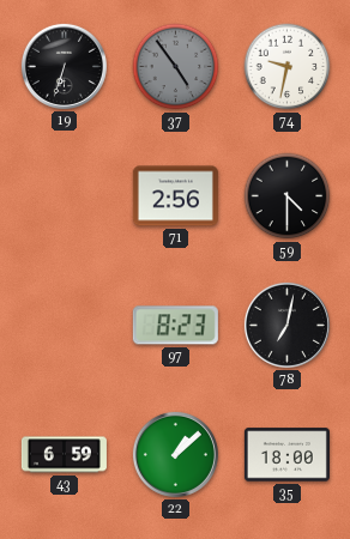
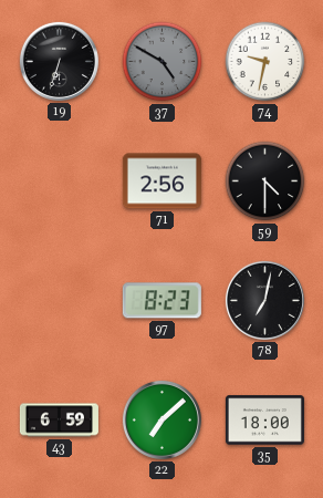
37: 4:54 -> 4:50 (163, 62)
22: 1:08 -> 7:08 (161, 419)
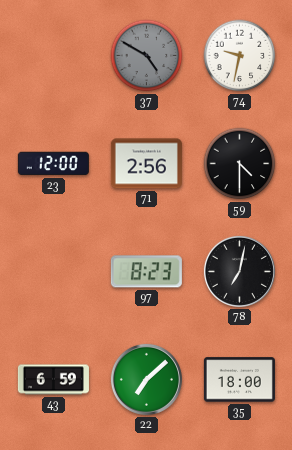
19: 6:33 -> none (59, 61)
23: none -> 12:00 (53, 164)
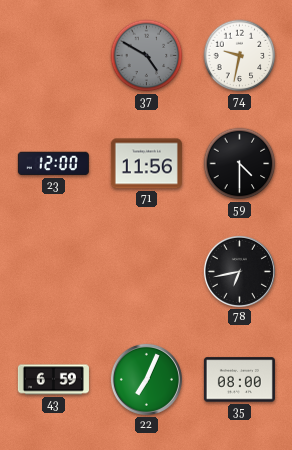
71: 2:56 -> 11:56 (146, 164)
97: 8:23 -> none (146, 272)
78: 7:02 -> 6:43 (239, 271)
22: 7:08 -> 7:04 (146, 379)
35: 18:00 -> 08:00 (239, 380)
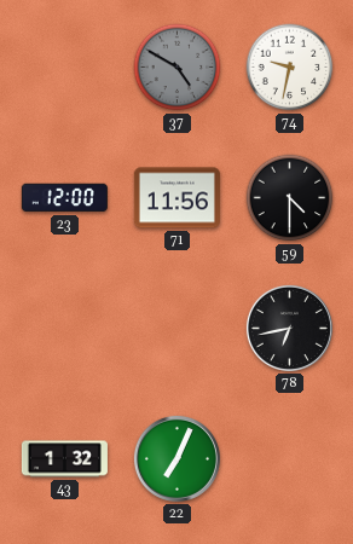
43: 6:59 -> 1:32 (64, 459)
35: 08:00 -> none (239, 380)
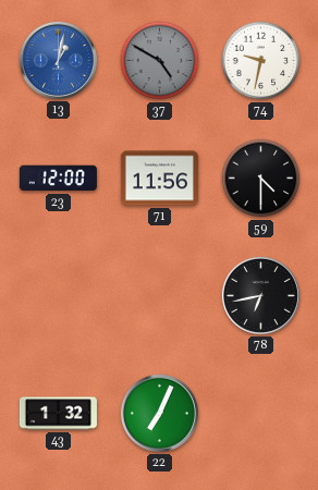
13: none -> 1:02 (58, 60)
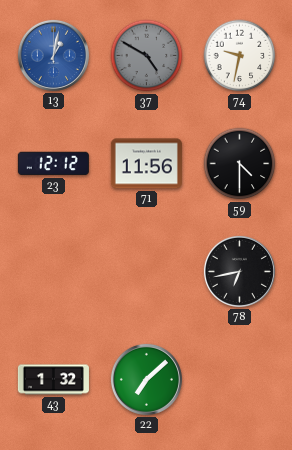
23: 12:00 -> 12:12 (53, 164)
22: 7:04 -> 7:08 (146, 379)
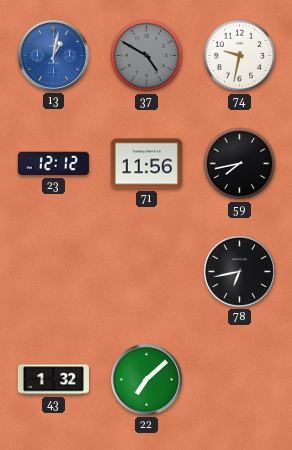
59: 4:30 -> 7:43 (240, 164)
